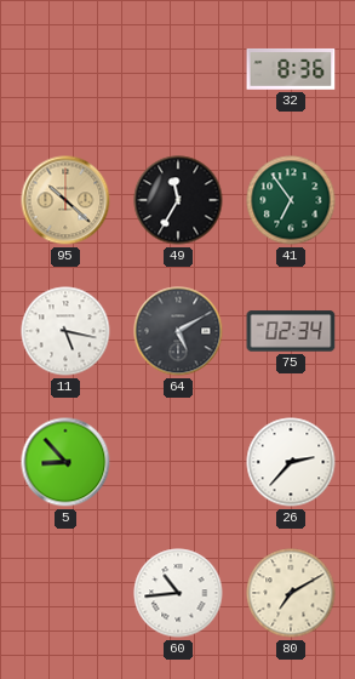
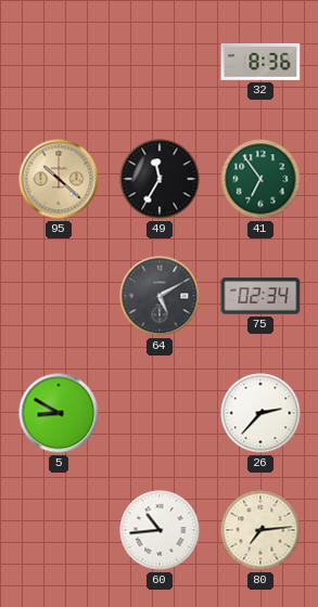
11: 5:17 -> none (65, 331)
5: 8:53 -> 8:50 (59, 413)
80: 7:10 -> 7:14 (260, 530)
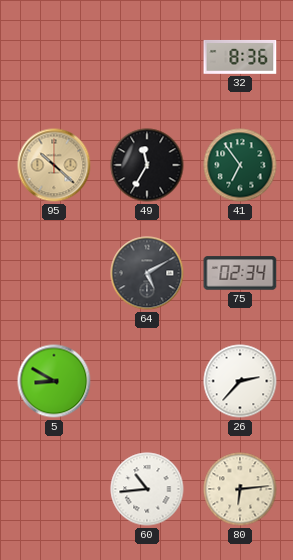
80: 7:14 -> 6:14 (240, 489)
